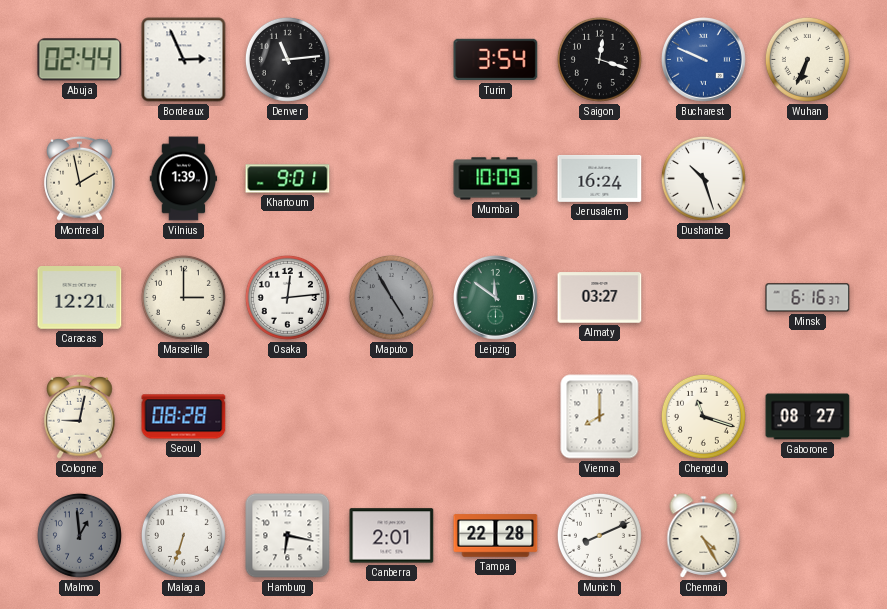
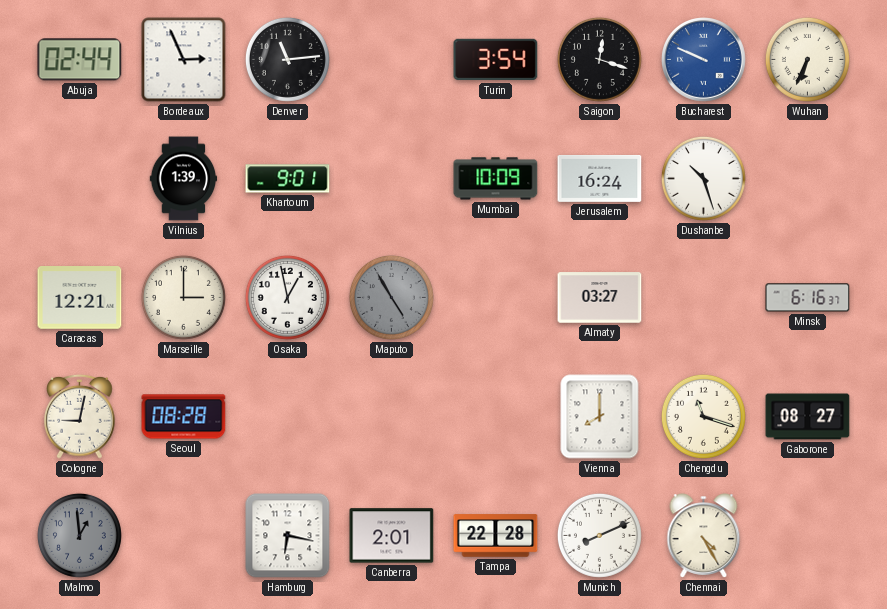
Montreal: 1:58 -> none (80, 178)
Osaka: 12:14 -> 12:58 (287, 297)
Leipzig: 11:51 -> none (496, 298)
Malaga: 6:33 -> none (183, 535)
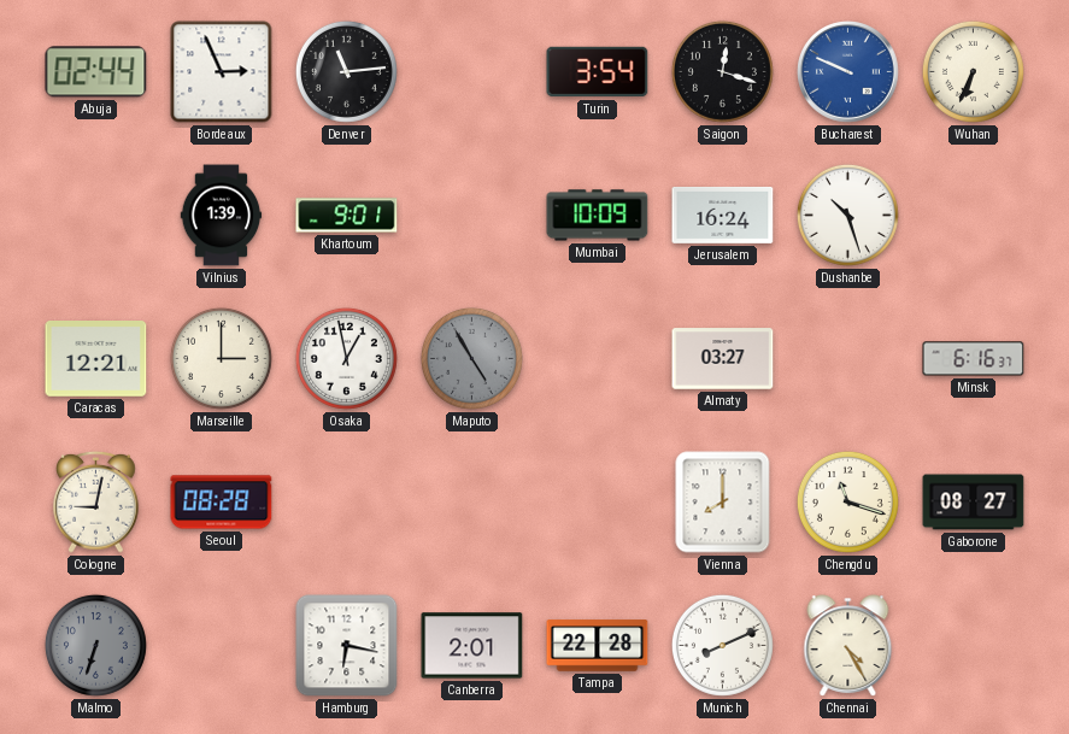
Malmo: 12:59 -> 6:33 (95, 645)
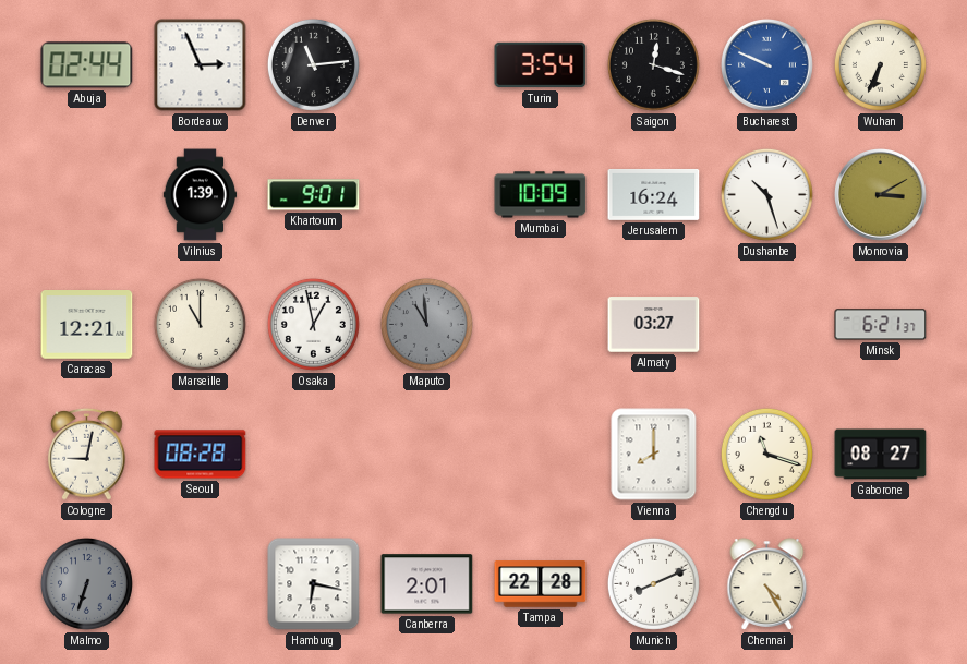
Monrovia: none -> 3:10 (881, 195)
Marseille: 3:00 -> 11:00 (200, 324)
Maputo: 4:55 -> 10:59 (426, 324)
Minsk: 6:16 -> 6:21 (881, 325)
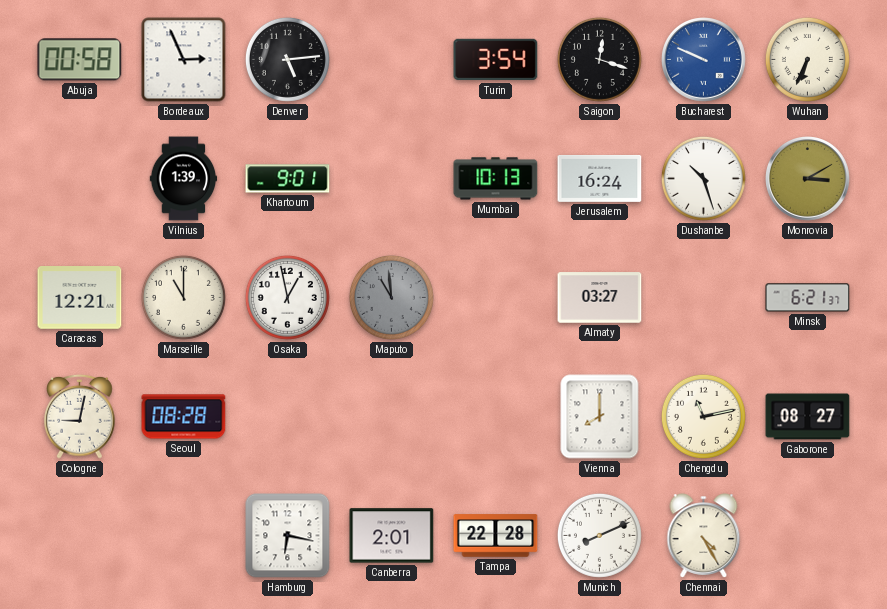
Abuja: 02:44 -> 00:58 (80, 60)
Denver: 11:14 -> 5:14 (287, 59)
Mumbai: 10:09 -> 10:13 (496, 179)
Chengdu: 11:18 -> 11:13 (703, 416)
Malmo: 6:33 -> none (86, 583)
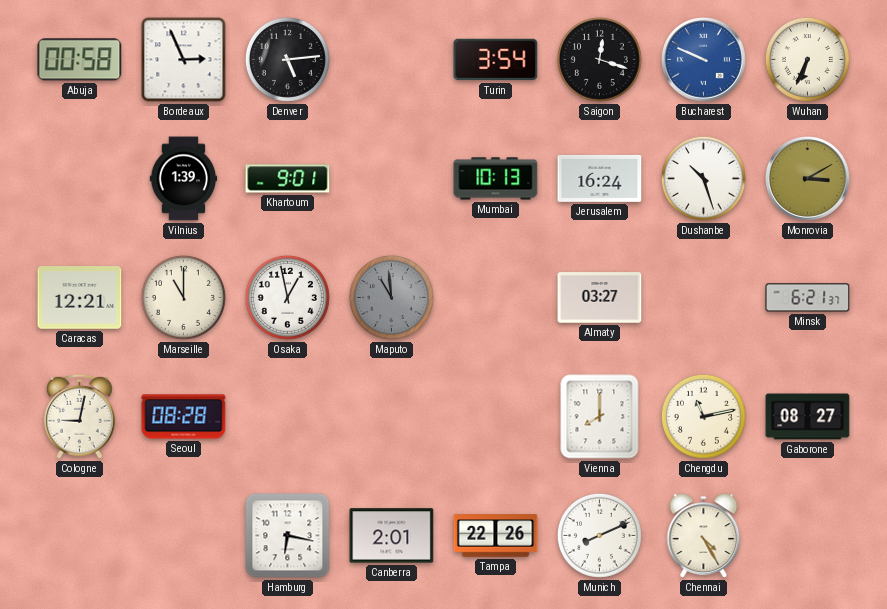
Tampa: 22:28 -> 22:26 (496, 536)
